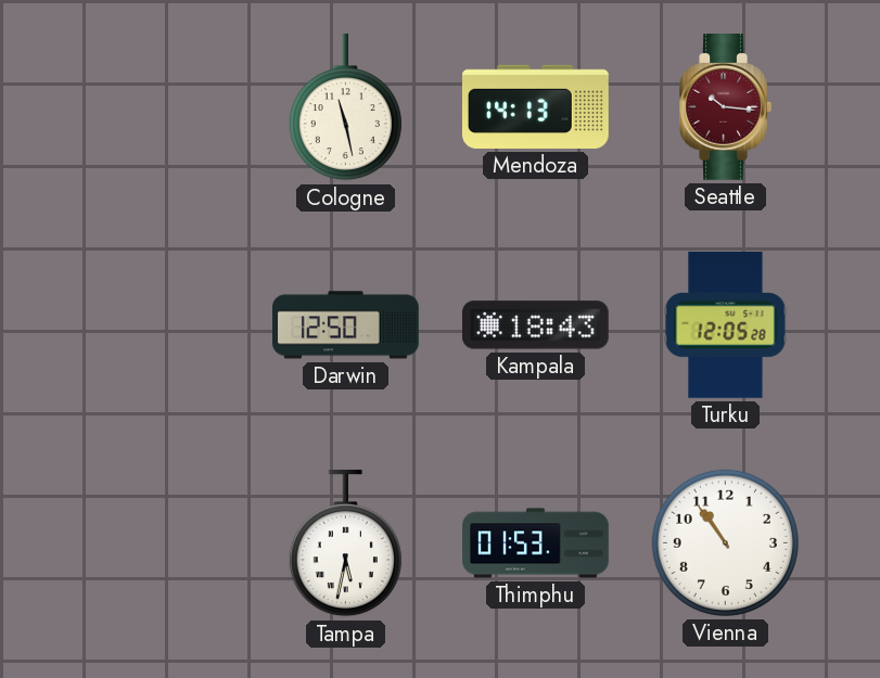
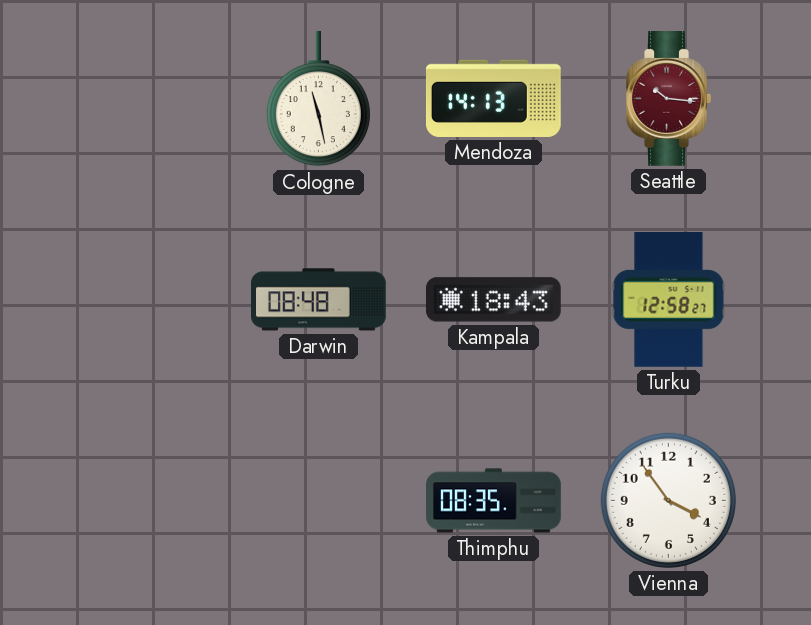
Darwin: 12:50 -> 08:48 (319, 300)
Turku: 12:05 -> 12:58 (669, 300)
Tampa: 5:32 -> none (345, 543)
Thimphu: 01:53 -> 08:35 (494, 501)
Vienna: 10:54 -> 3:54 (668, 500)
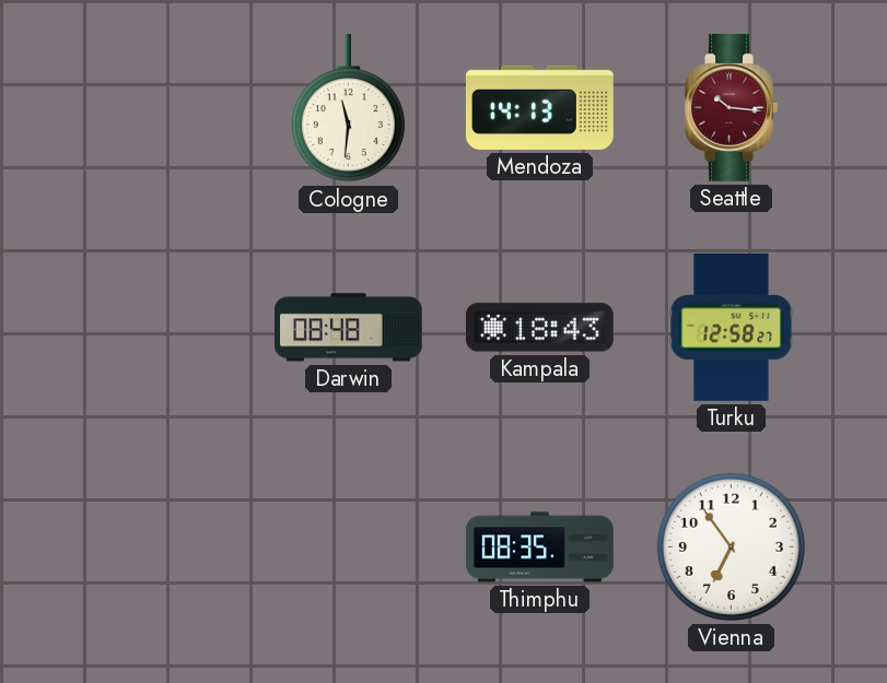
Cologne: 11:28 -> 11:31 (348, 108)
Vienna: 3:54 -> 6:54 (731, 546)
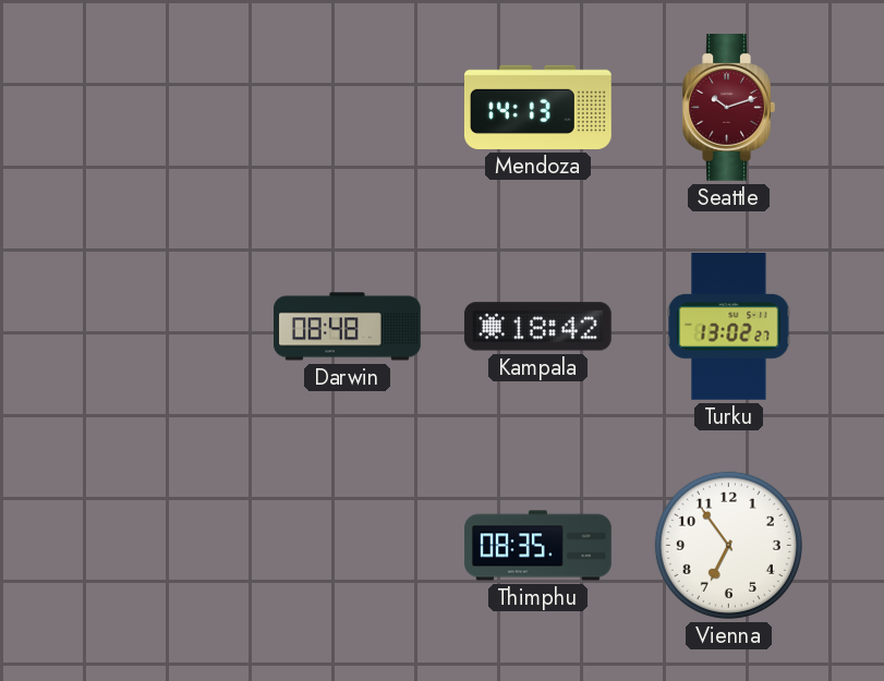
Cologne: 11:31 -> none (348, 108)
Seattle: 10:16 -> 10:12 (728, 108)
Kampala: 18:43 -> 18:42 (537, 327)
Turku: 12:58 -> 13:02 (729, 327)
